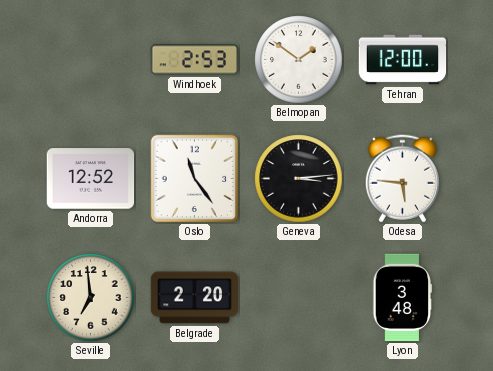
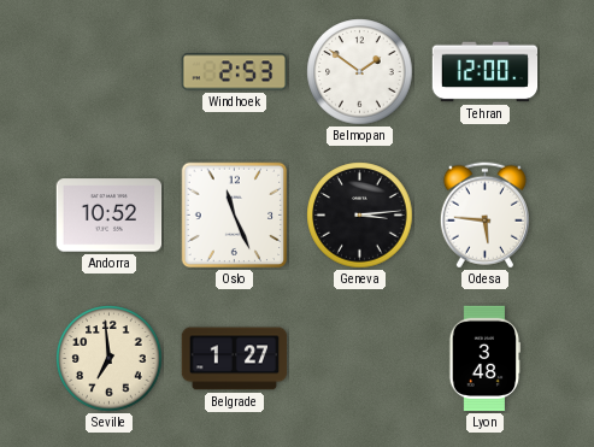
Andorra: 12:52 -> 10:52 (110, 216)
Oslo: 11:24 -> 11:26 (235, 216)
Belgrade: 2:20 -> 1:27 (235, 359)
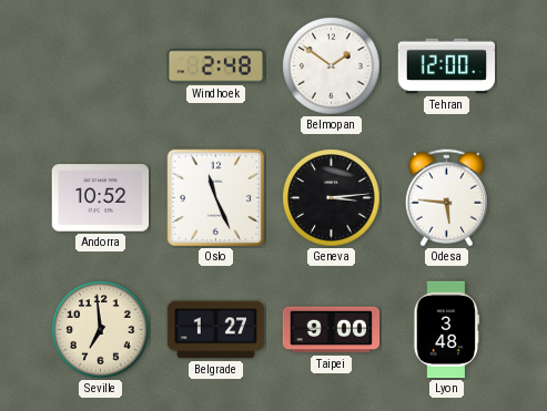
Windhoek: 2:53 -> 2:48 (216, 66)
Taipei: none -> 9:00 (332, 330)
